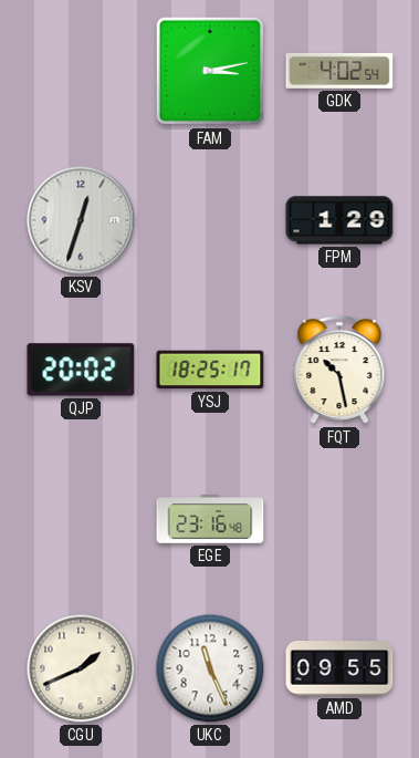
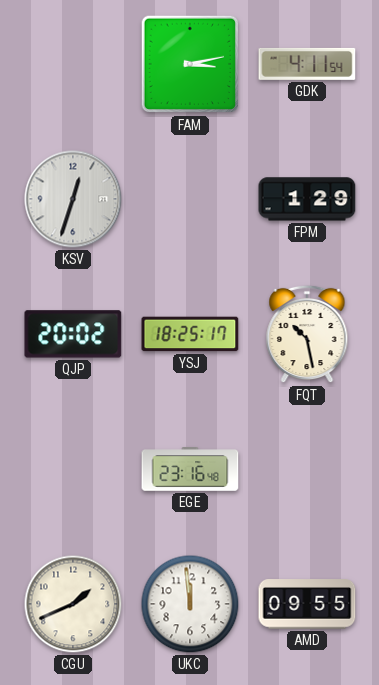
GDK: 4:02 -> 4:11 (307, 64)
UKC: 11:26 -> 11:59 (190, 604)
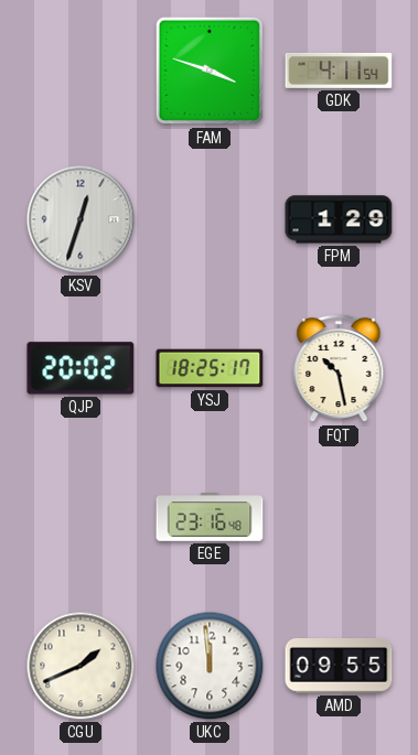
FAM: 3:13 -> 3:48 (210, 71)
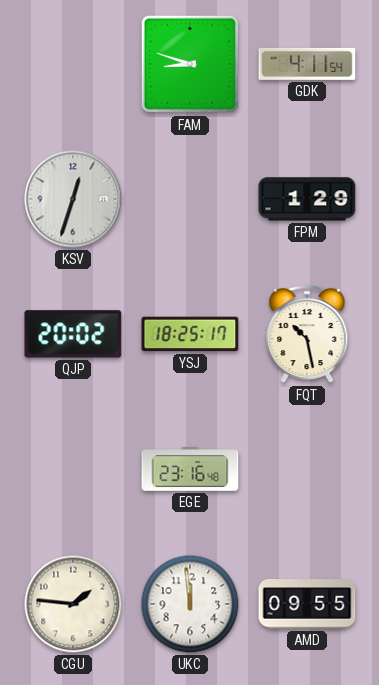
FAM: 3:48 -> 8:48 (190, 64)
CGU: 1:41 -> 1:46 (73, 604)
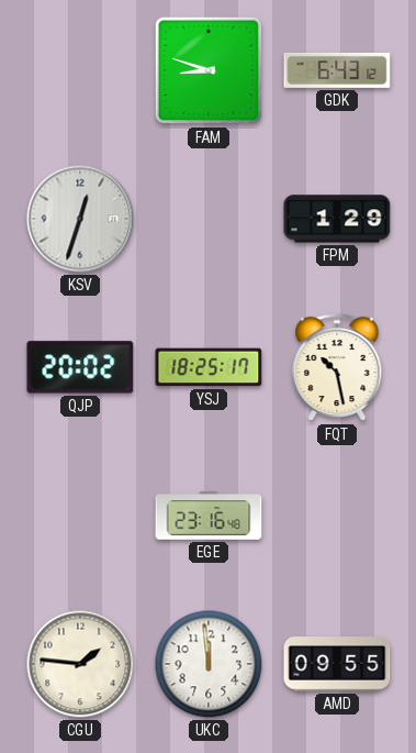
GDK: 4:11 -> 6:43 (337, 70)
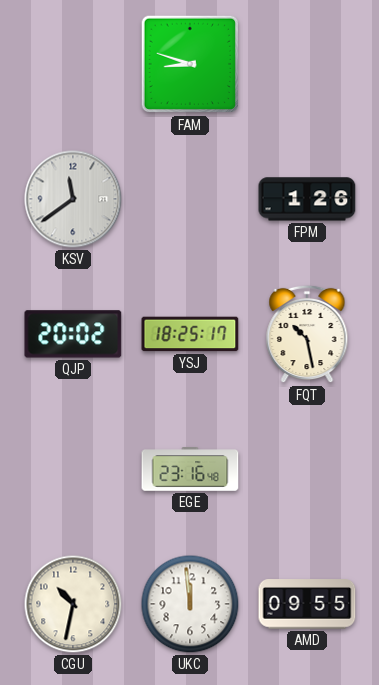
GDK: 6:43 -> none (337, 70)
KSV: 12:33 -> 11:39 (73, 199)
FPM: 1:29 -> 1:26 (307, 199)
CGU: 1:46 -> 10:32 (73, 604)
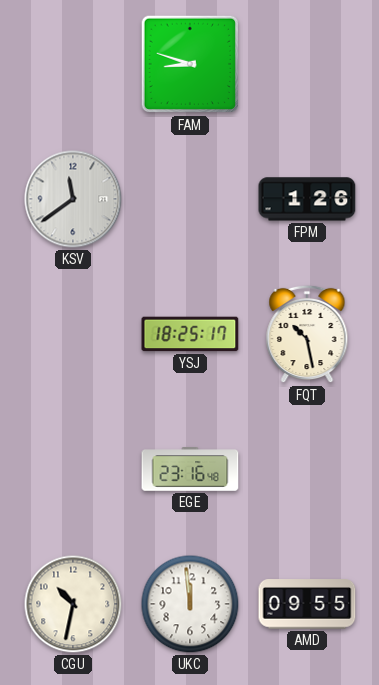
QJP: 20:02 -> none (73, 334)
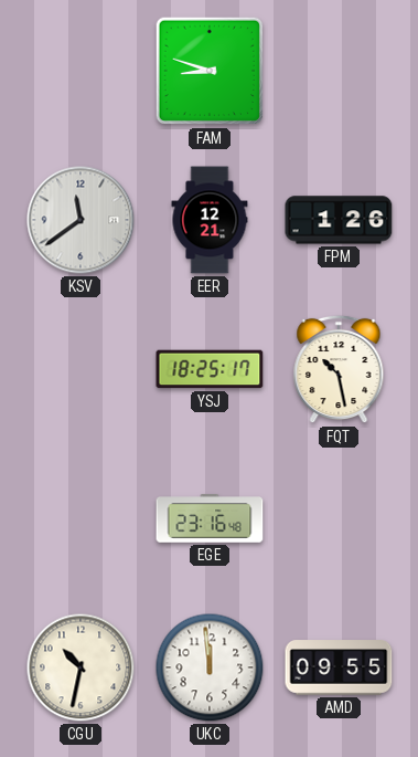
EER: none -> 12:21 (210, 220)
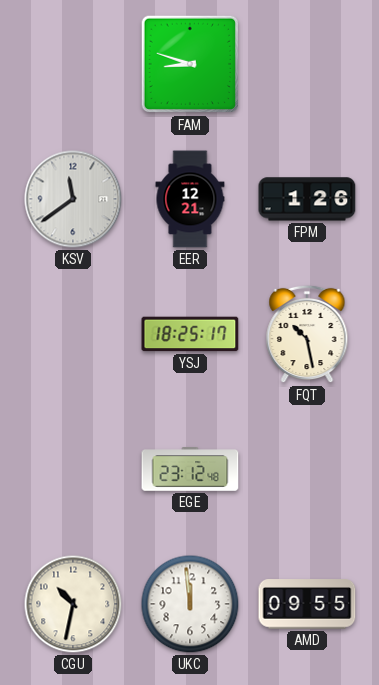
EGE: 23:16 -> 23:12 (190, 469)
